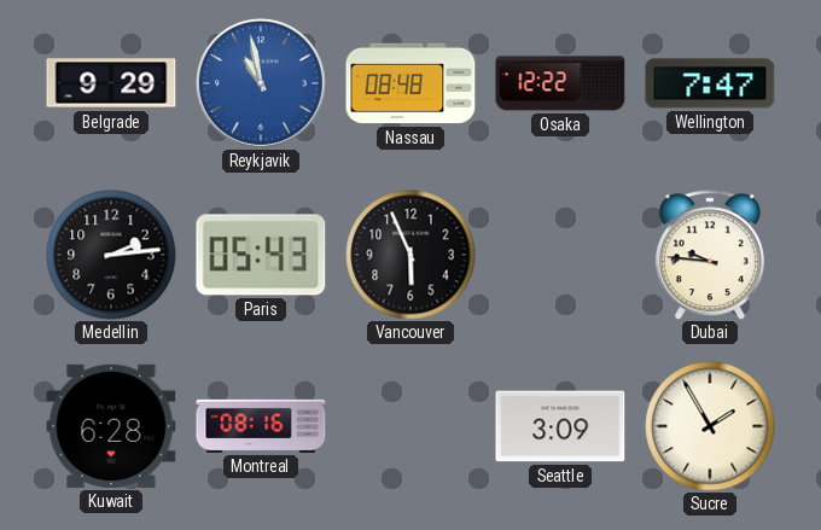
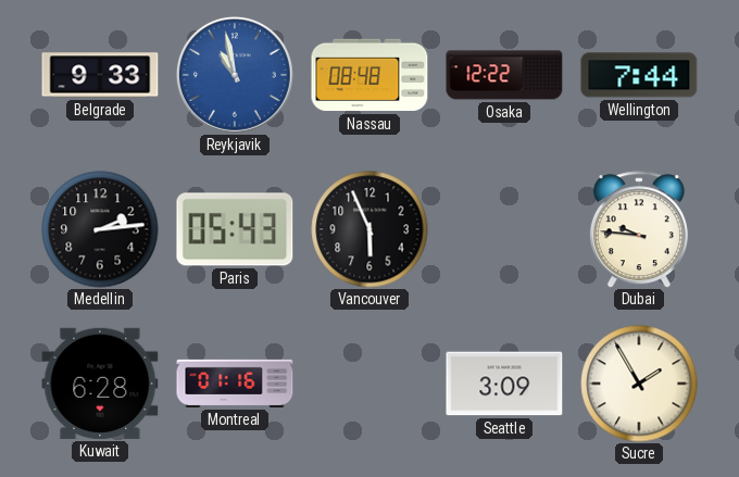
Belgrade: 9:29 -> 9:33 (100, 75)
Wellington: 7:47 -> 7:44 (639, 75)
Montreal: 08:16 -> 01:16 (235, 384)
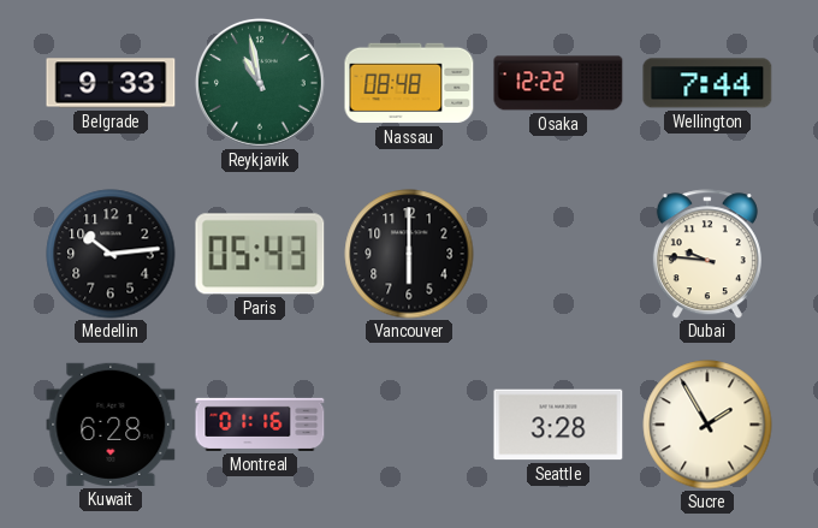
Reykjavik dial: blue -> green (260, 83)
Medellin: 2:14 -> 10:14 (111, 254)
Vancouver: 5:56 -> 6:00 (409, 254)
Seattle: 3:09 -> 3:28 (558, 425)
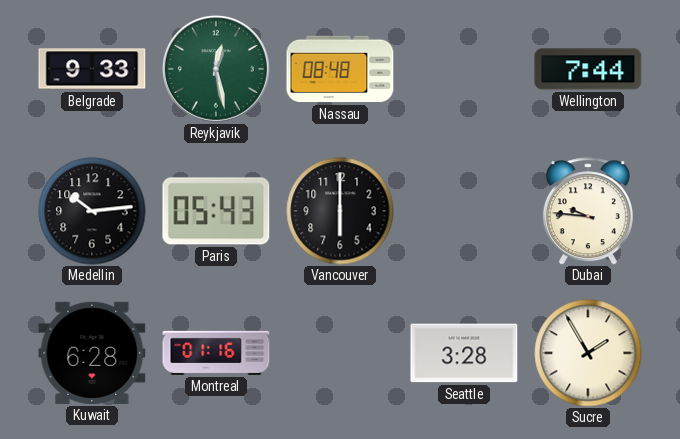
Reykjavik: 10:58 -> 12:28 (216, 69)
Osaka: 12:22 -> none (558, 83)
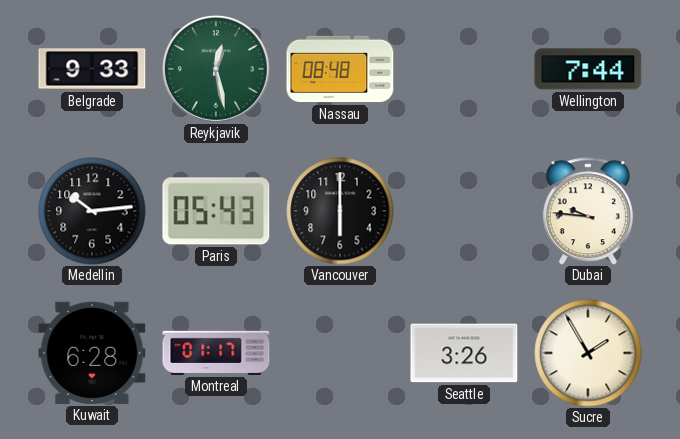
Montreal: 01:16 -> 01:17 (216, 353)
Seattle: 3:28 -> 3:26 (464, 353)
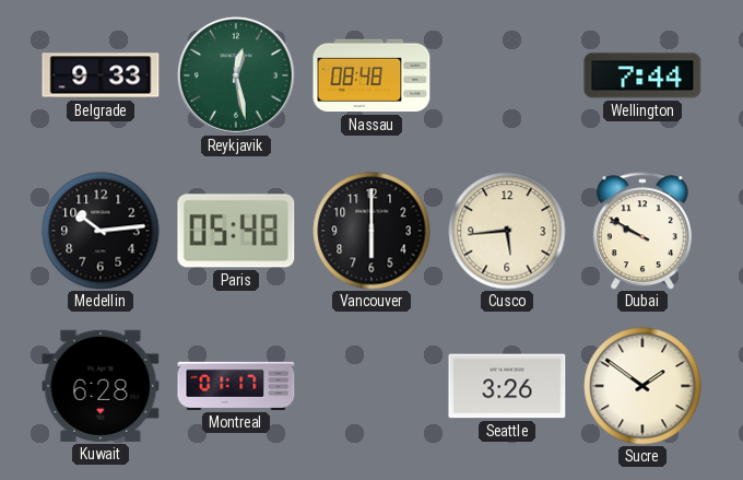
Paris: 05:43 -> 05:48 (236, 231)
Cusco: none -> 5:44 (507, 231)
Dubai: 9:46 -> 9:50 (642, 231)
Sucre: 1:55 -> 1:51 (642, 386)
